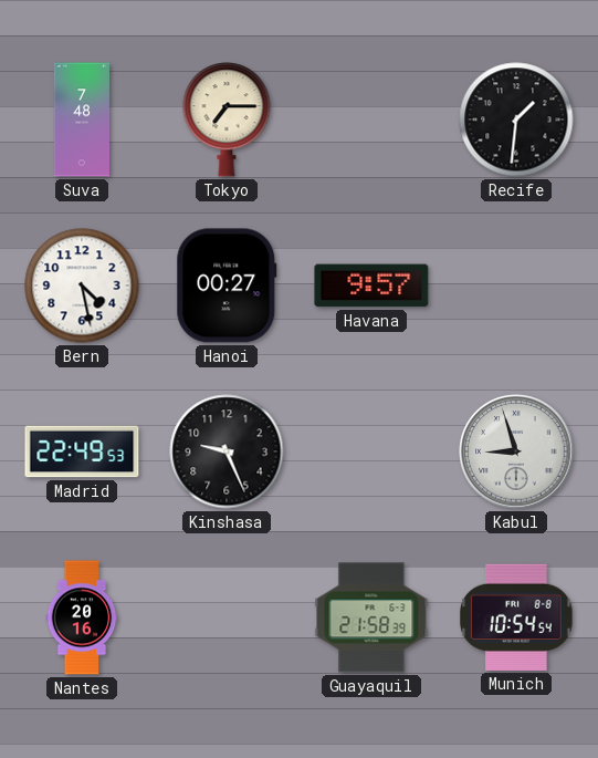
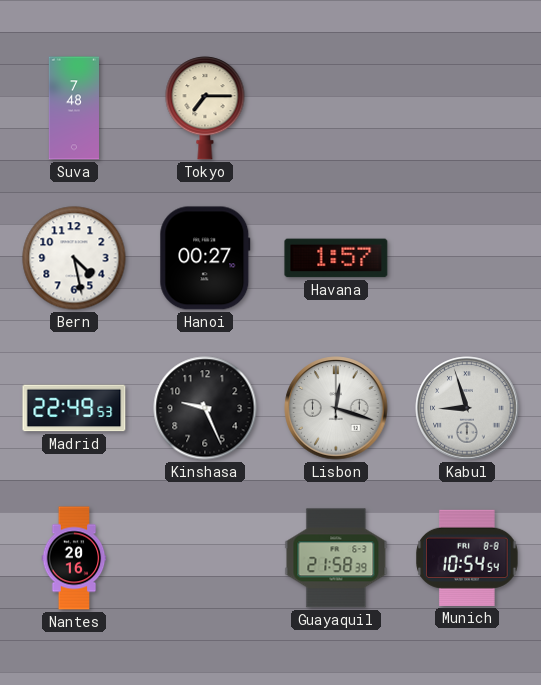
Recife: 1:31 -> none (516, 120)
Havana: 9:57 -> 1:57 (336, 258)
Lisbon: none -> 12:18 (336, 408)
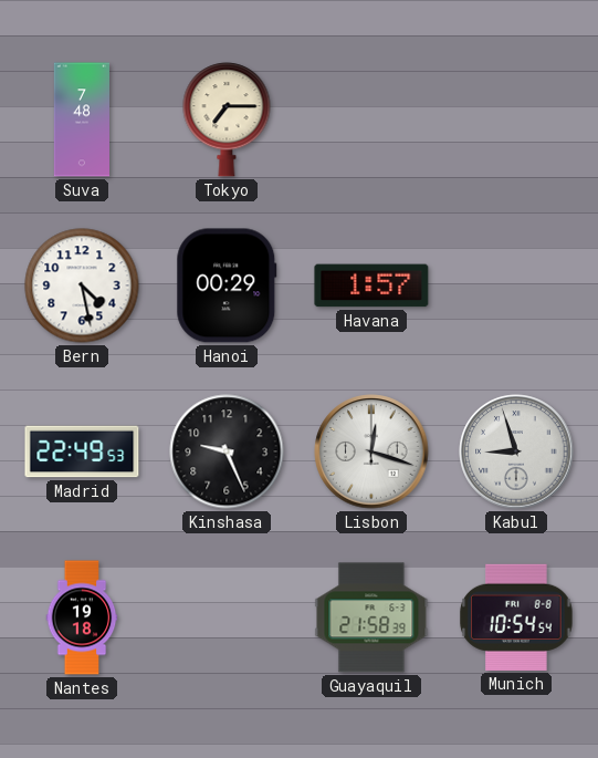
Hanoi: 00:27 -> 00:29 (227, 285)
Nantes: 20:16 -> 19:18 (82, 617)
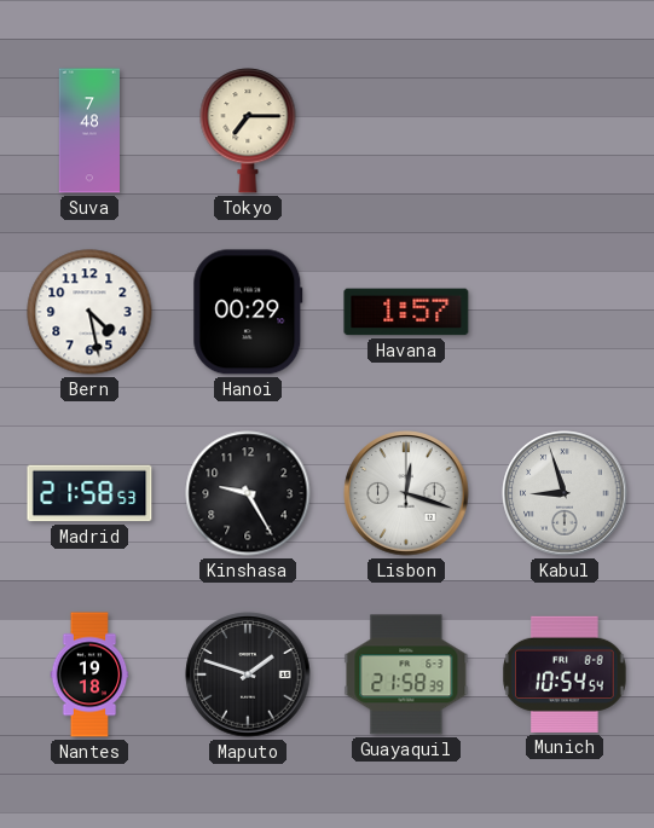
Madrid: 22:49 -> 21:58 (89, 493)
Kinshasa: 9:26 -> 9:25 (248, 493)
Maputo: none -> 1:48 (248, 674)
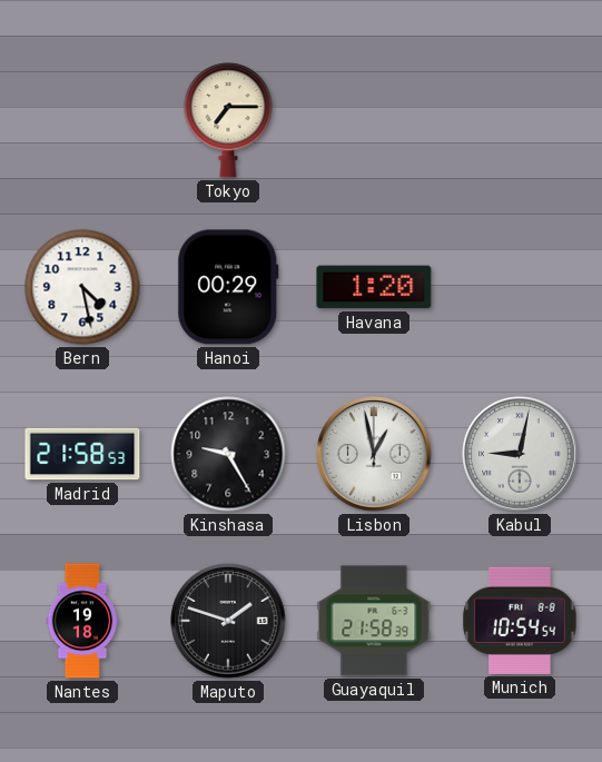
Suva: 7:48 -> none (88, 131)
Havana: 1:57 -> 1:20 (374, 287)
Lisbon: 12:18 -> 12:58 (374, 454)
Kabul: 8:57 -> 9:02 (520, 454)
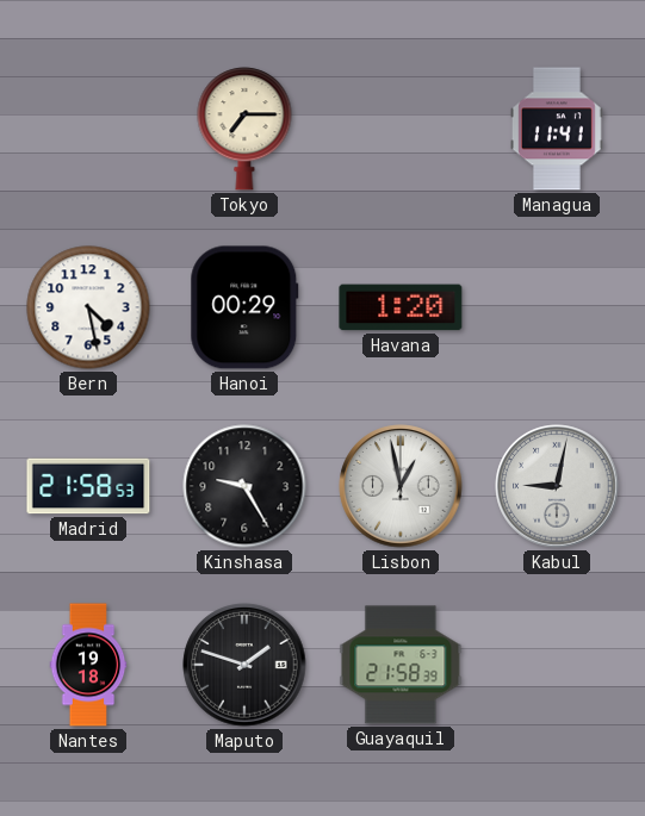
Managua: none -> 11:41 (557, 129)
Munich: 10:54 -> none (520, 621)
